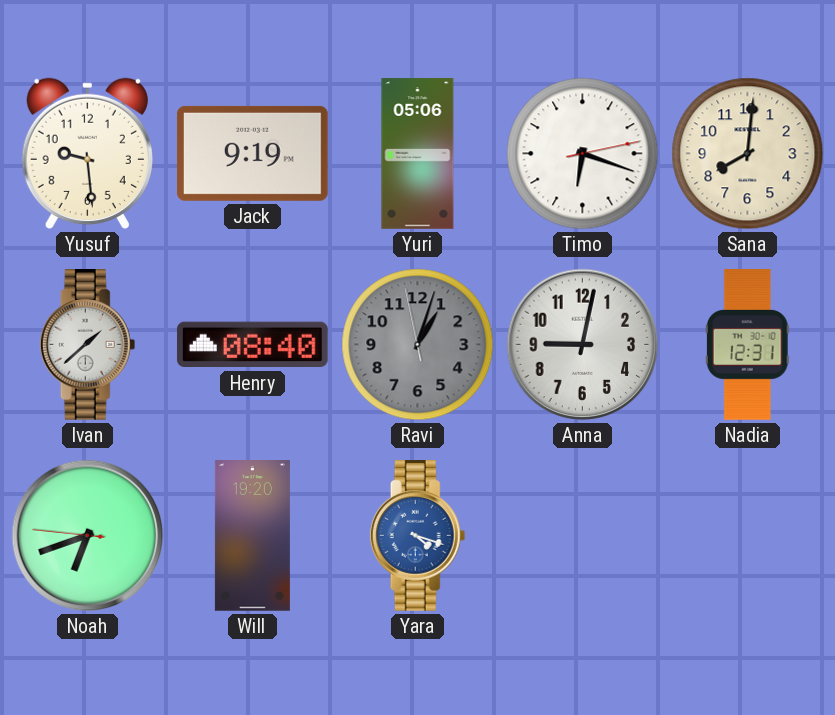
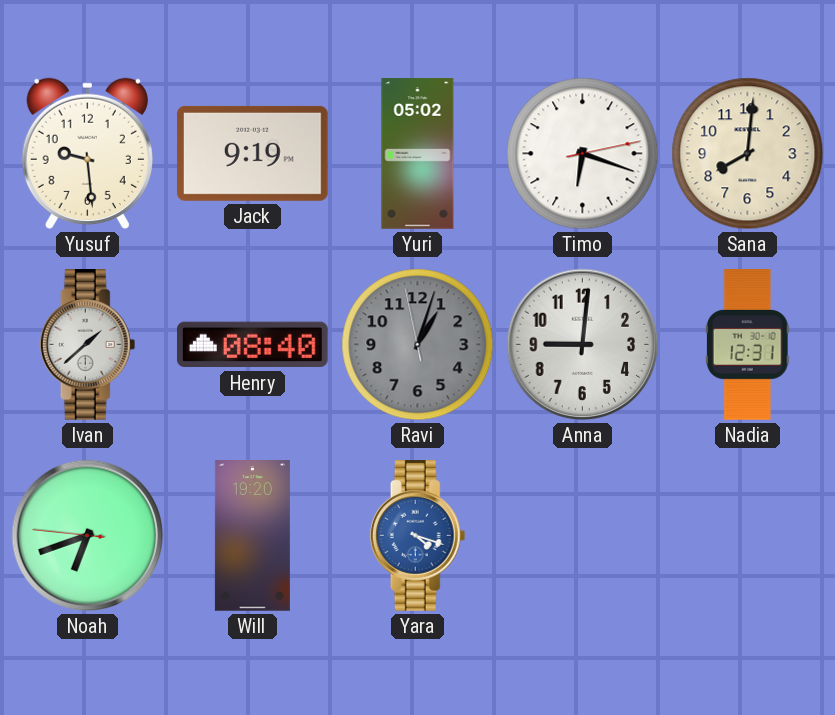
Yuri: 05:06 -> 05:02 (418, 154)
Anna: 9:02 -> 9:01 (583, 345)
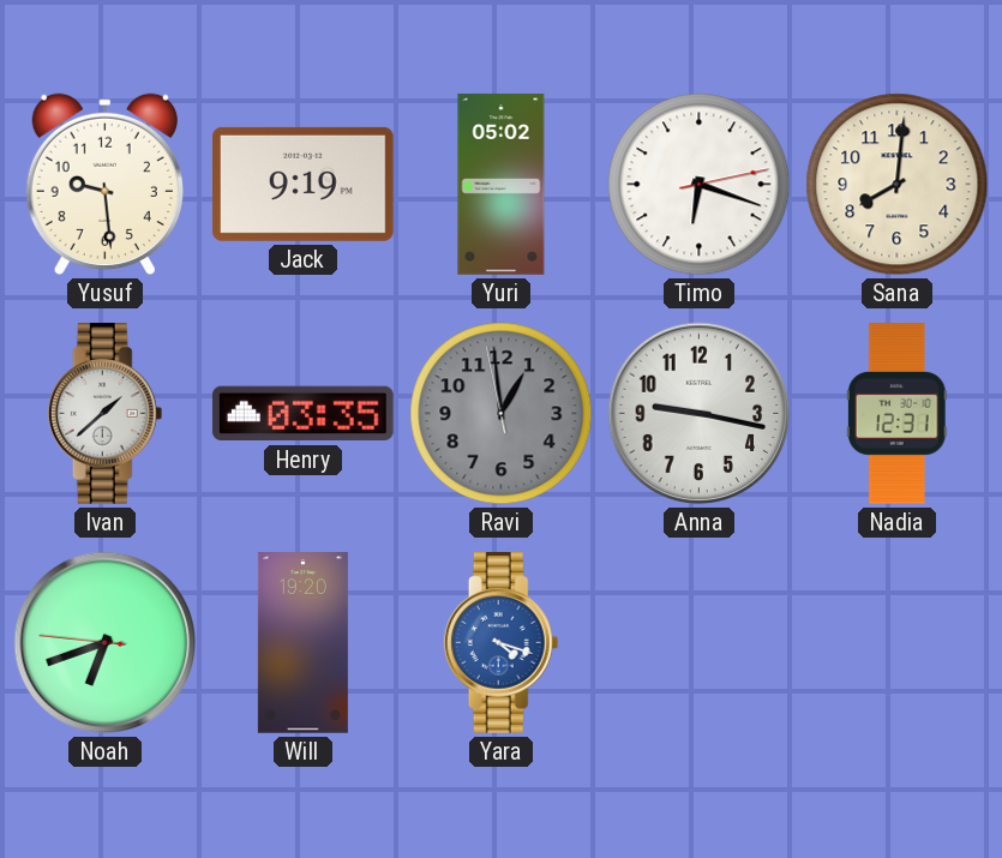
Henry: 08:40 -> 03:35 (302, 414)
Ravi: 1:02 -> 12:58 (502, 414)
Anna: 9:01 -> 9:17 (700, 414)
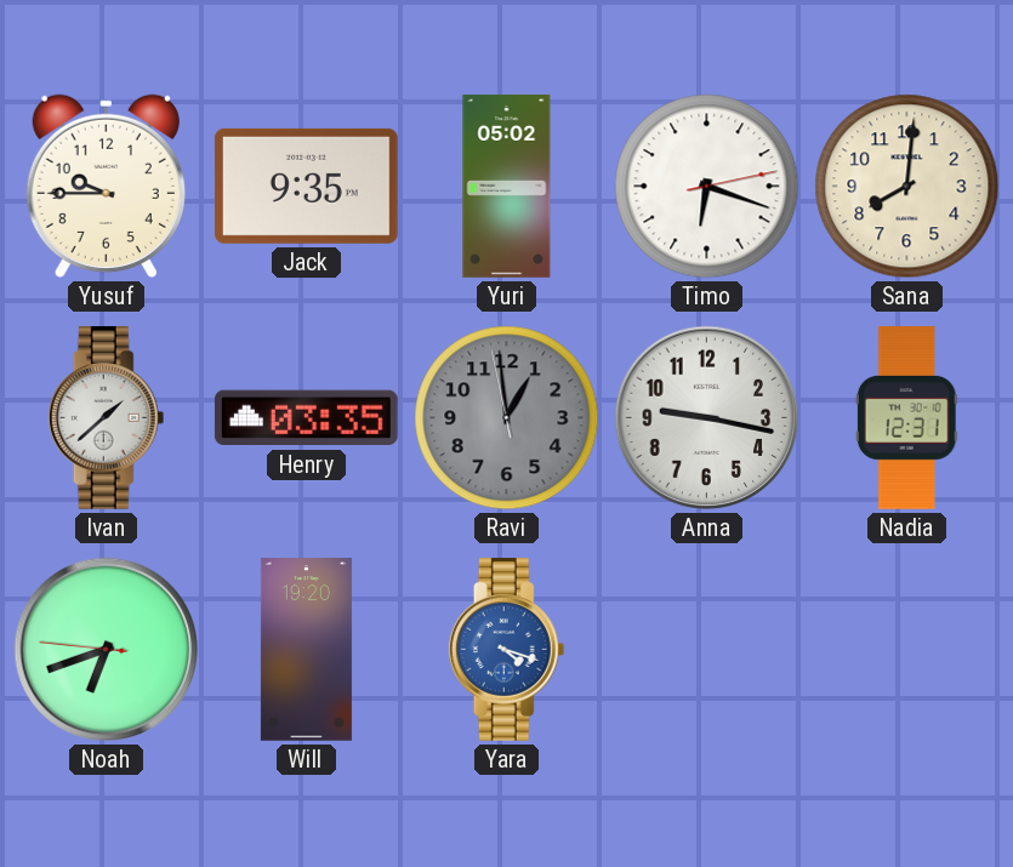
Yusuf: 9:29 -> 9:45 (106, 186)
Jack: 9:19 -> 9:35 (306, 186)
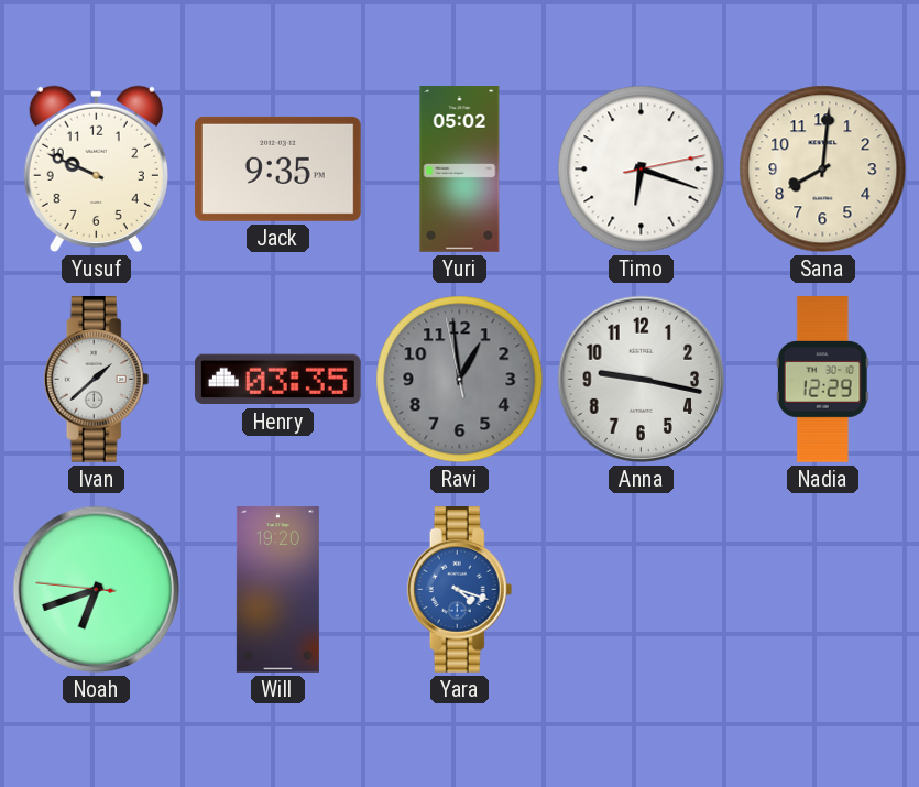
Yusuf: 9:45 -> 9:49 (96, 168)
Nadia: 12:31 -> 12:29 (822, 380)
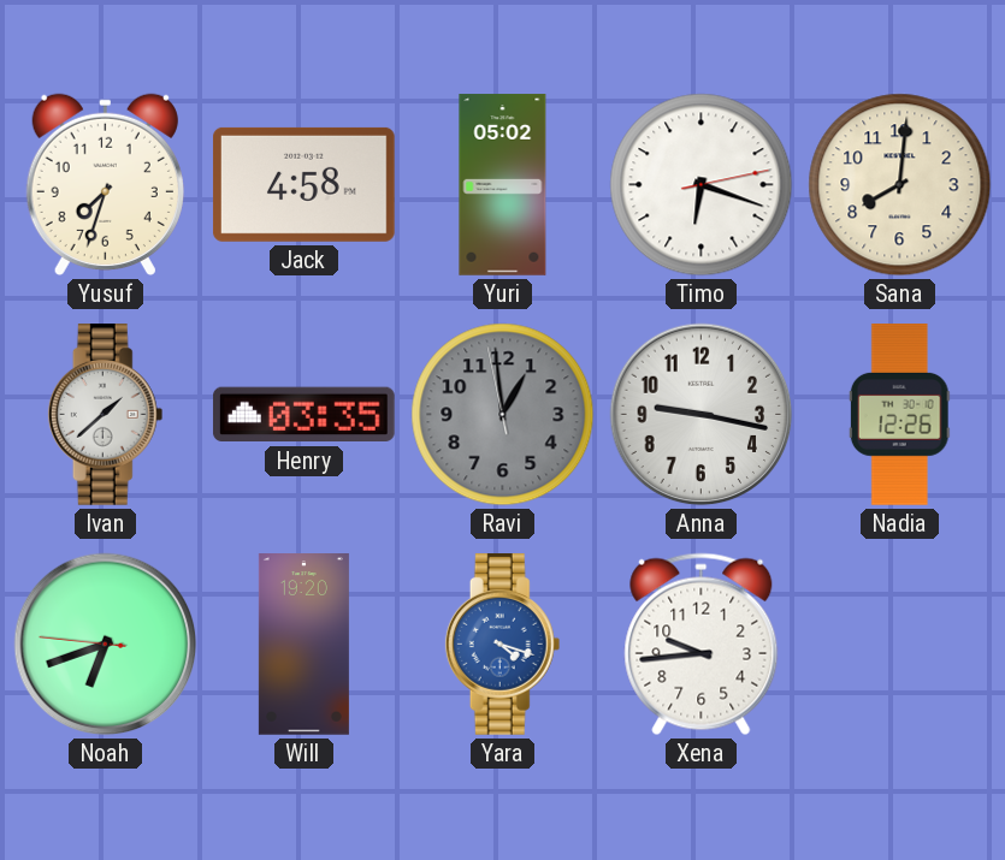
Yusuf: 9:49 -> 7:33 (105, 184)
Jack: 9:35 -> 4:58 (303, 184)
Nadia: 12:29 -> 12:26 (899, 415)
Xena: none -> 9:44 (702, 645)
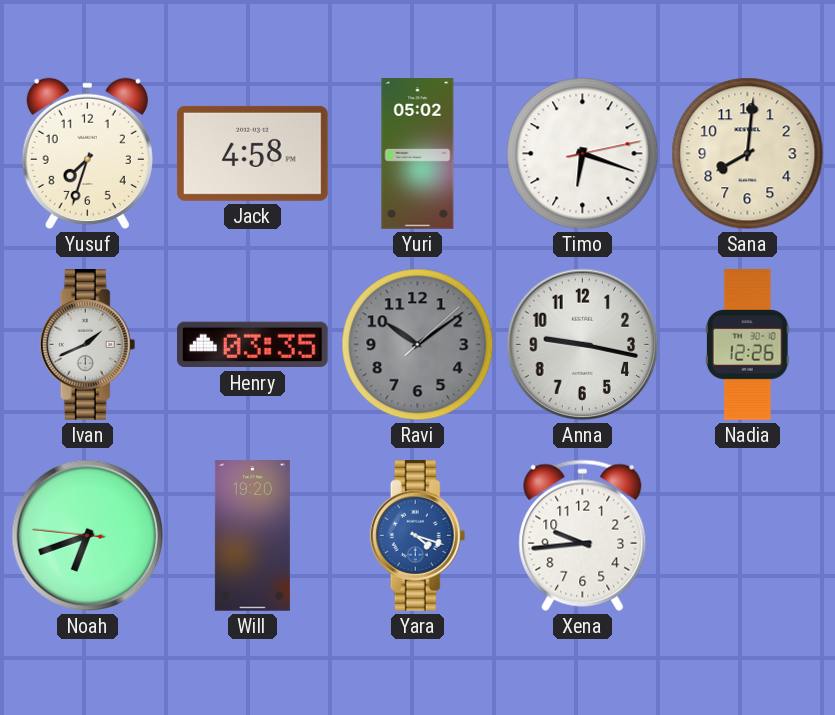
Ivan: 1:38 -> 1:41 (88, 345)
Ravi: 12:58 -> 10:09 (418, 345)
